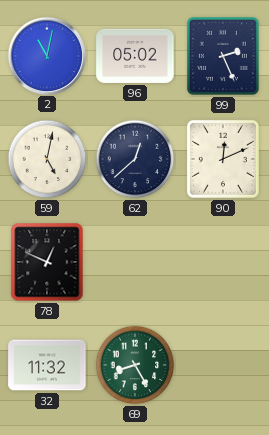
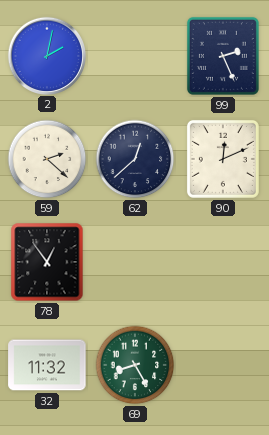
2: 11:02 -> 2:02 (46, 55)
96: 05:02 -> none (135, 56)
59: 5:02 -> 2:22 (47, 159)
78: 12:49 -> 12:54 (47, 262)
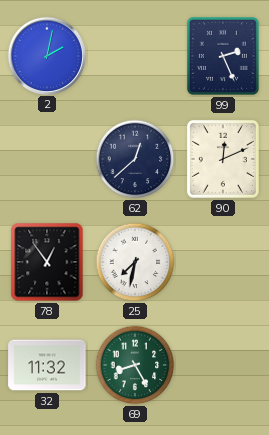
59: 2:22 -> none (47, 159)
25: none -> 7:32 (135, 262)
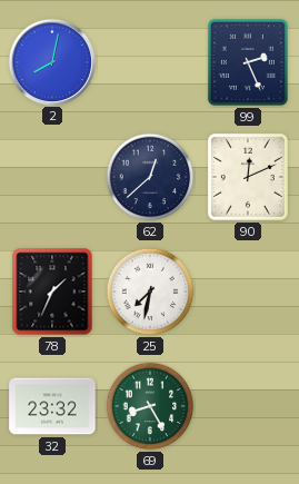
2: 2:02 -> 8:02 (51, 61)
78: 12:54 -> 1:34 (52, 292)
32: 11:32 -> 23:32 (52, 406)
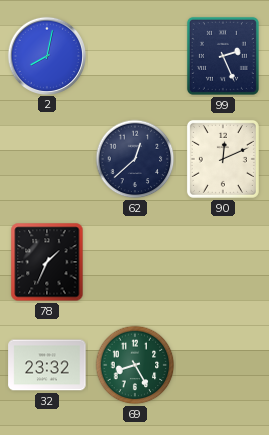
25: 7:32 -> none (150, 292)
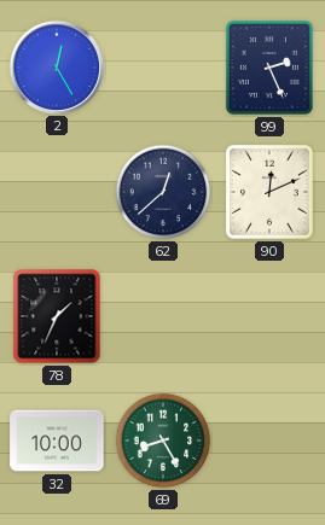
2: 8:02 -> 12:25 (56, 66)
32: 23:32 -> 10:00 (57, 441)
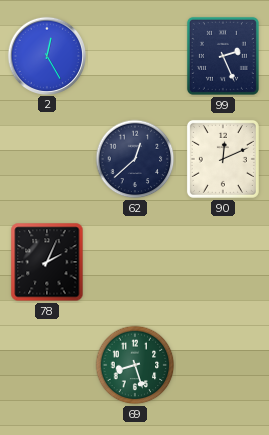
78: 1:34 -> 2:04 (47, 262)
32: 10:00 -> none (57, 441)
69: 8:25 -> 8:27 (135, 365)
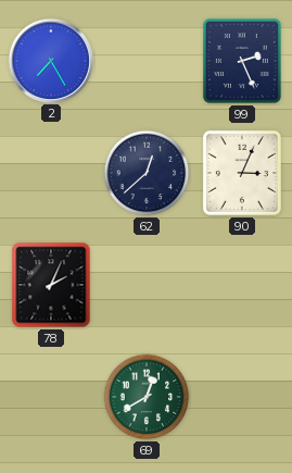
2: 12:25 -> 7:25 (50, 60)
90: 12:11 -> 3:04 (242, 173)
69: 8:27 -> 12:40 (147, 397)
